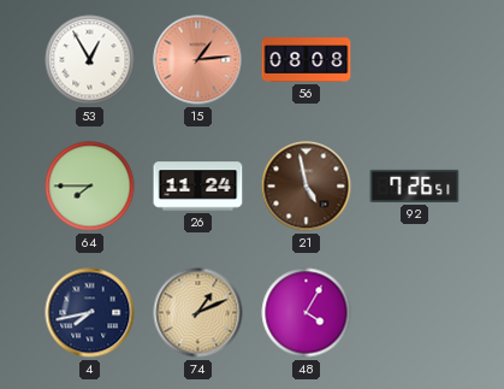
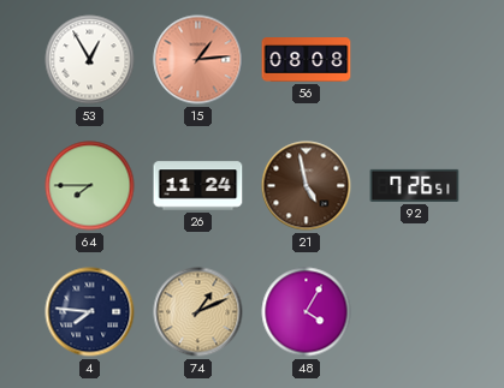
4: 7:43 -> 7:46 (90, 312)
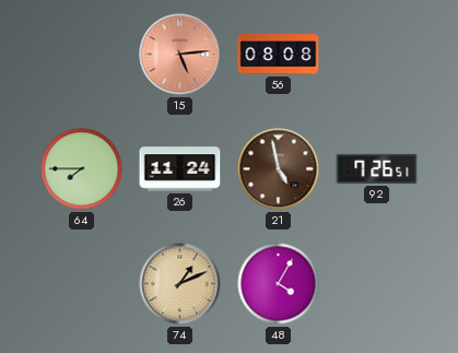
53: 12:55 -> none (90, 60)
15: 1:14 -> 5:14 (180, 55)
4: 7:46 -> none (90, 312)
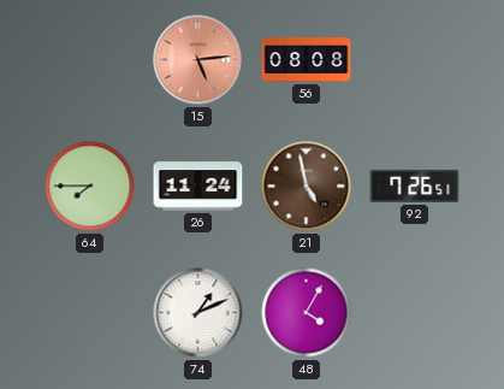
74 dial: champagne -> white (198, 313)
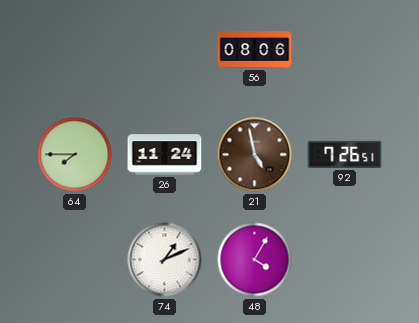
15: 5:14 -> none (198, 60)
56: 08:08 -> 08:06 (255, 50)
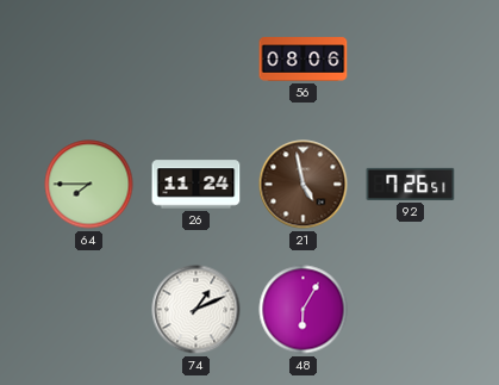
48: 4:05 -> 6:05 (304, 310)
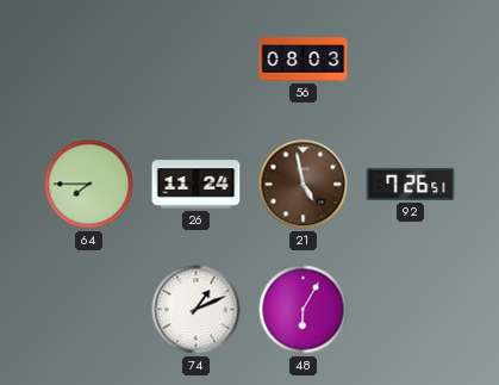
56: 08:06 -> 08:03 (304, 60)
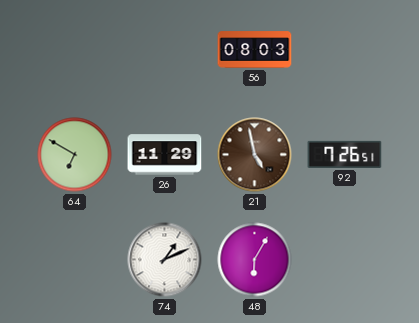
64: 7:45 -> 6:50 (75, 155)
26: 11:24 -> 11:29 (165, 155)
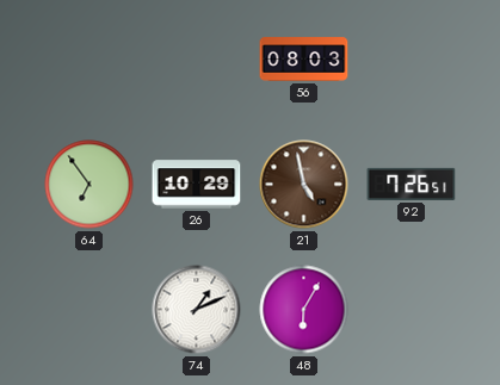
64: 6:50 -> 6:54 (89, 185)
26: 11:29 -> 10:29 (197, 185)
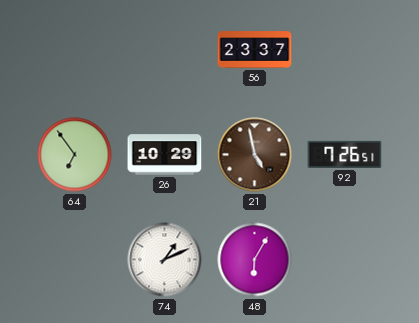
56: 08:03 -> 23:37 (255, 50)
